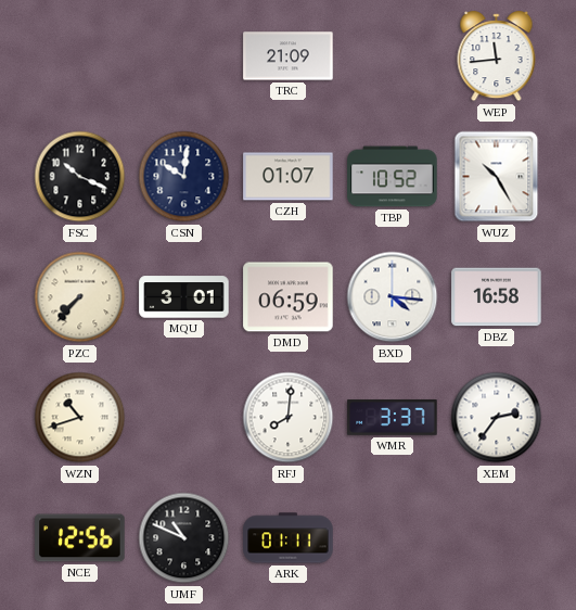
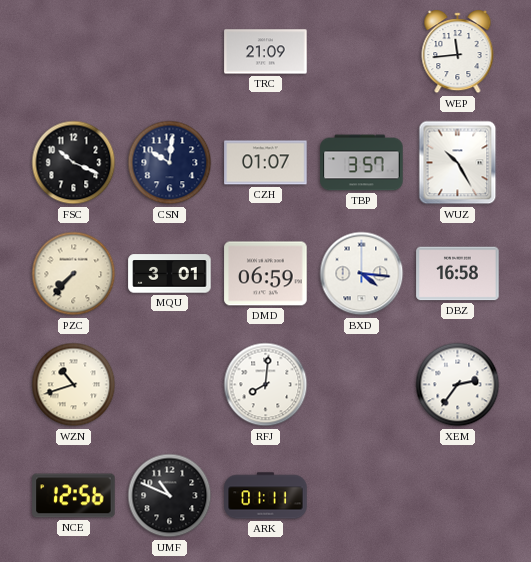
TBP: 10:52 -> 3:57 (362, 163)
WMR: 3:37 -> none (393, 418)
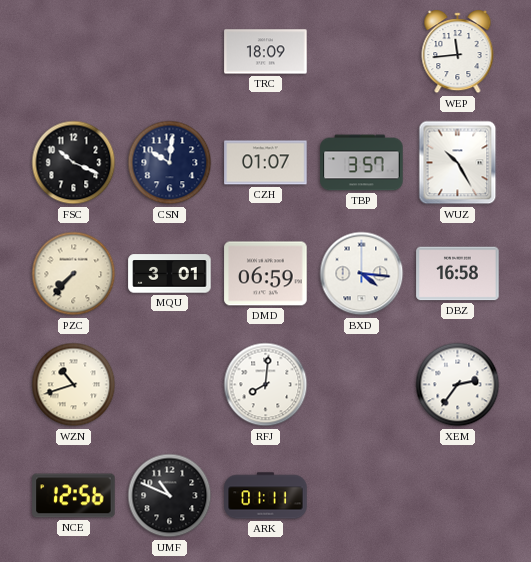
TRC: 21:09 -> 18:09 (266, 52)
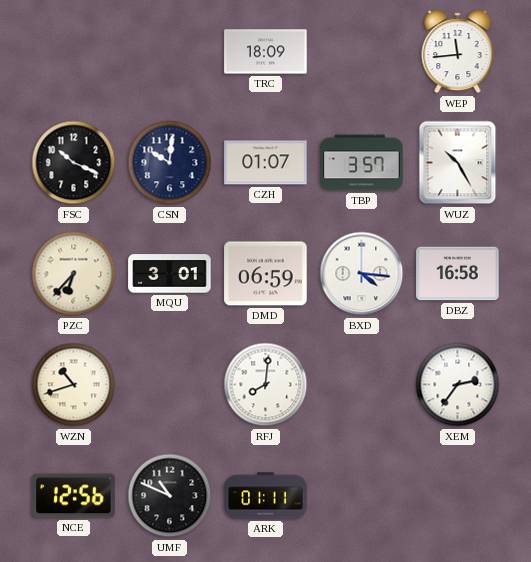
PZC: 7:37 -> 6:37 (74, 274)
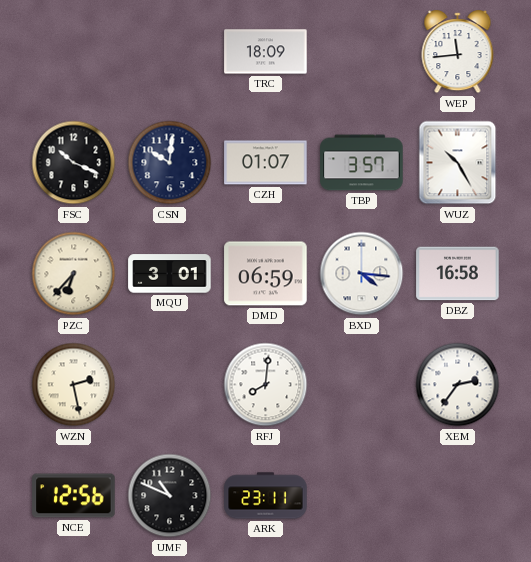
WZN: 10:42 -> 2:28 (74, 385)
ARK: 01:11 -> 23:11 (266, 496)
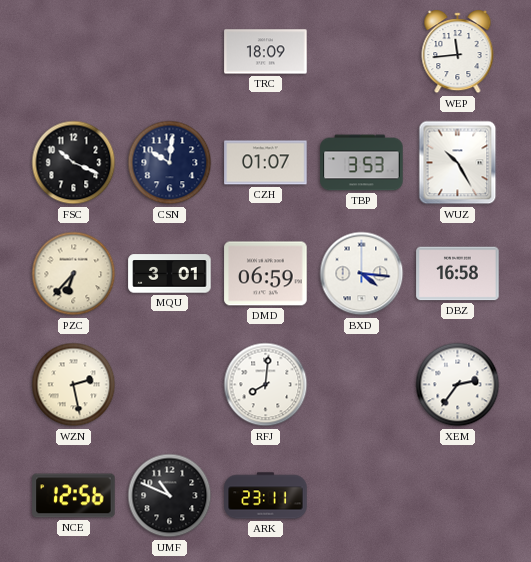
TBP: 3:57 -> 3:53 (362, 163)
